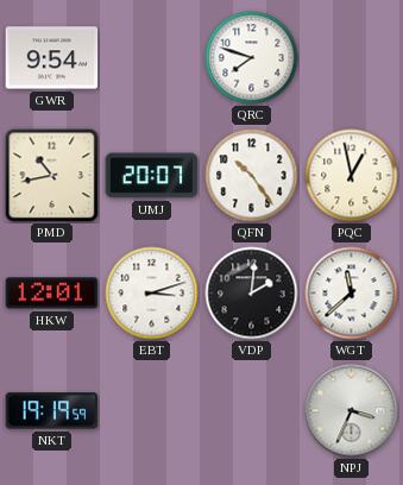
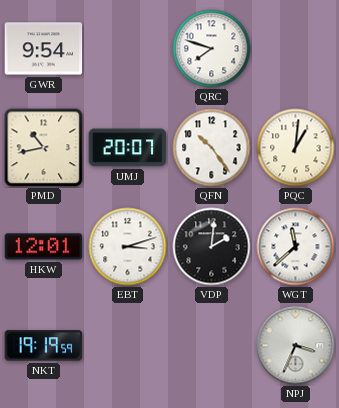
PQC: 12:58 -> 1:01 (296, 148)
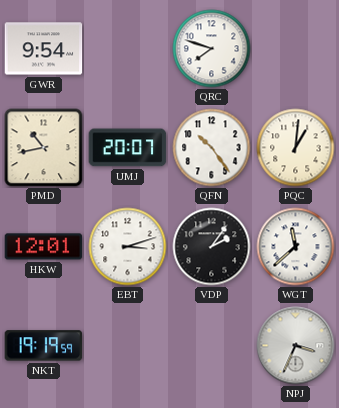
VDP: 2:01 -> 2:06 (212, 247)
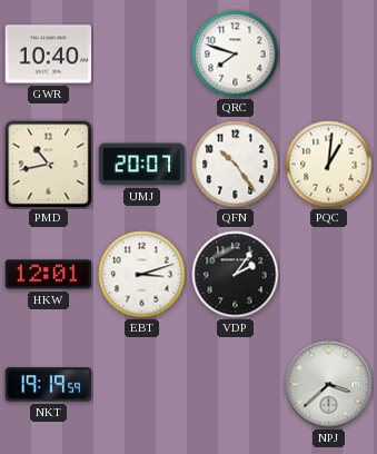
GWR: 9:54 -> 10:40 (49, 55)
WGT: 11:38 -> none (296, 247)
NPJ: 3:34 -> 3:38 (329, 385)
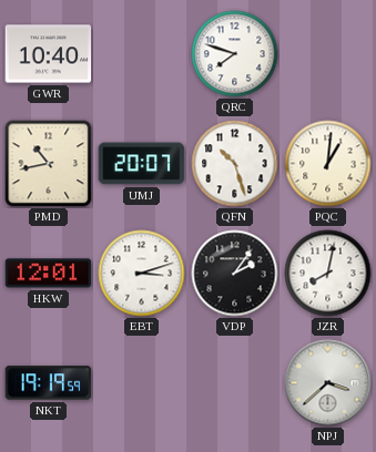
QFN: 10:24 -> 10:27 (235, 164)
JZR: none -> 8:02 (328, 274)
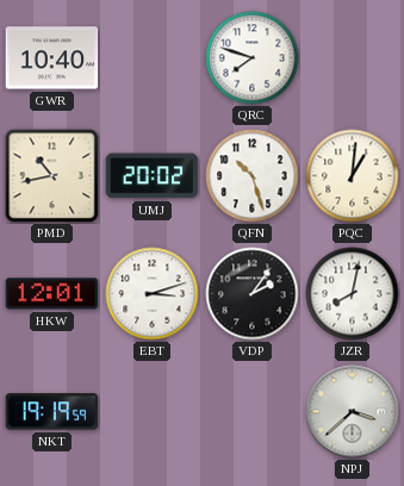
UMJ: 20:07 -> 20:02 (153, 176)
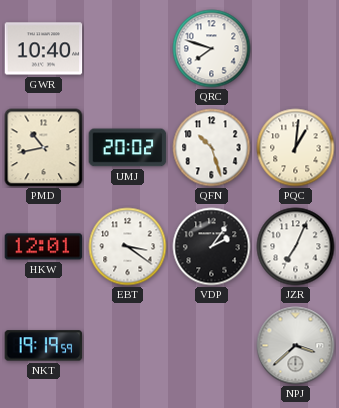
EBT: 3:12 -> 3:21 (128, 247)
JZR: 8:02 -> 7:04 (296, 247)
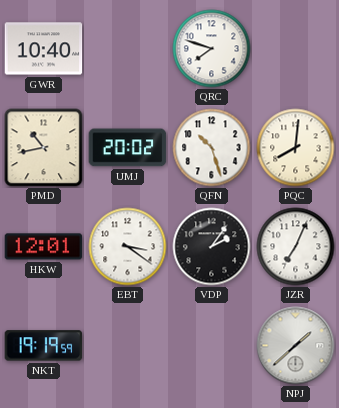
PQC: 1:01 -> 8:01 (296, 148)
NPJ: 3:38 -> 1:38 (296, 346)
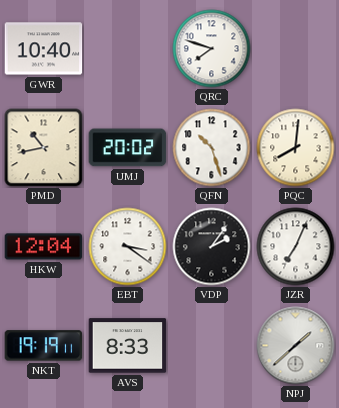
HKW: 12:01 -> 12:04 (44, 247)
NKT: 19:19:59 -> 19:19:11 (44, 346)
AVS: none -> 8:33 (128, 346)
